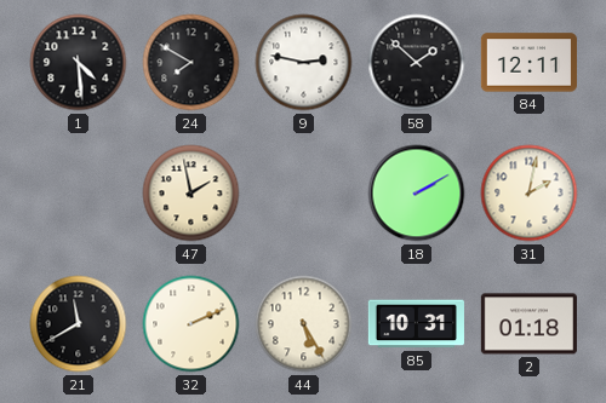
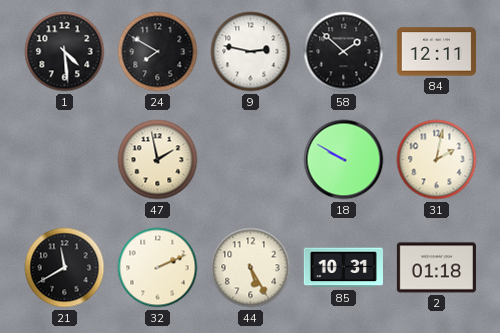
18: 2:10 -> 9:50 (344, 160)
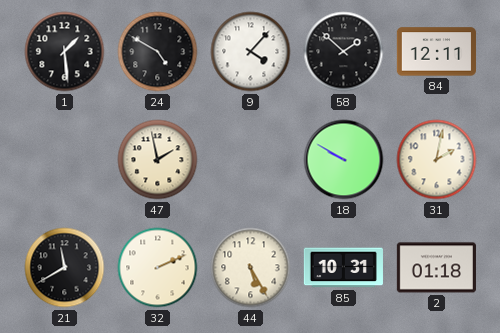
1: 4:29 -> 1:29 (65, 52)
24: 7:50 -> 4:50 (158, 52)
9: 2:47 -> 4:07 (251, 52)
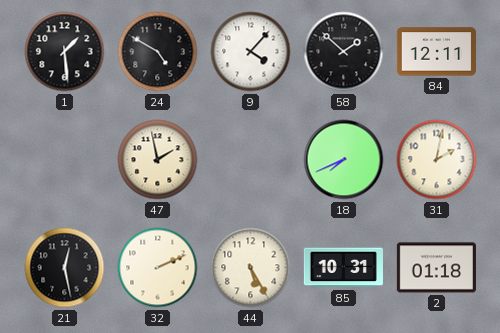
18: 9:50 -> 7:41 (344, 160)
21: 11:40 -> 12:28 (65, 268)
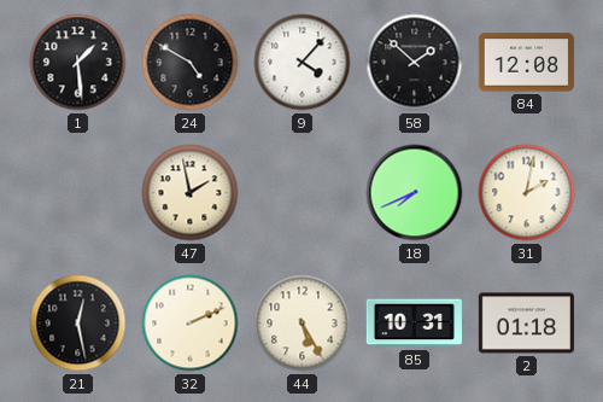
84: 12:11 -> 12:08 (526, 63)
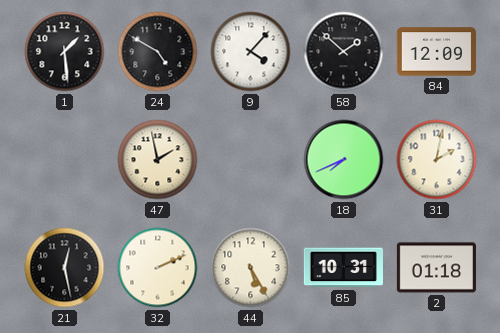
84: 12:08 -> 12:09 (436, 52)
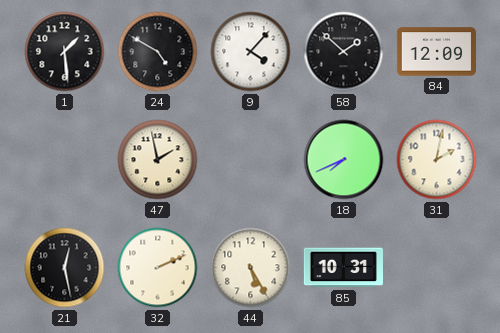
2: 01:18 -> none (436, 268)
